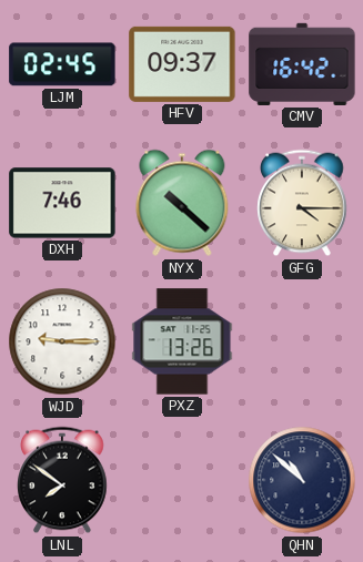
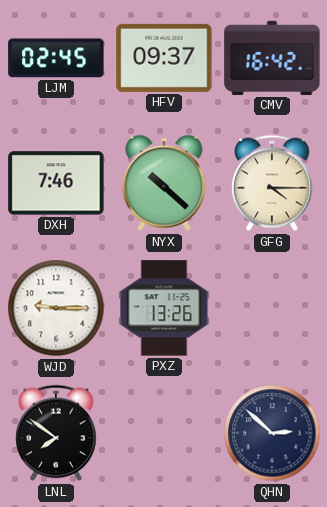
QHN: 10:52 -> 2:52 (272, 433)
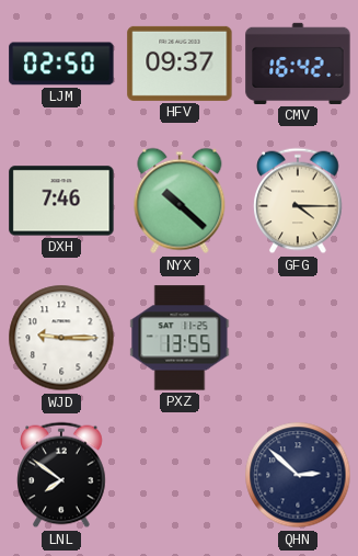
LJM: 02:45 -> 02:50 (61, 64)
PXZ: 13:26 -> 13:55 (180, 338)
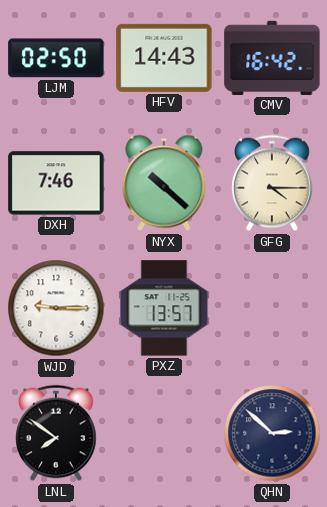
HFV: 09:37 -> 14:43 (164, 58)
PXZ: 13:55 -> 13:57 (164, 308)
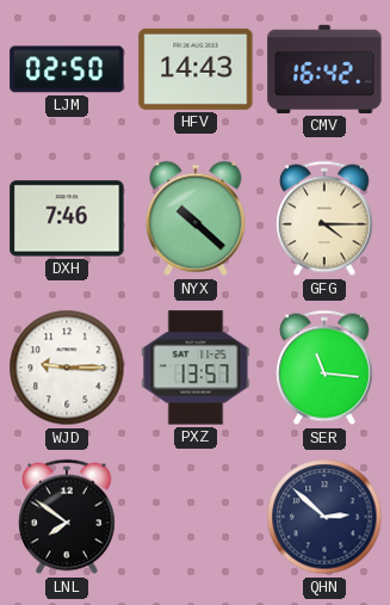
SER: none -> 11:16 (324, 368)
